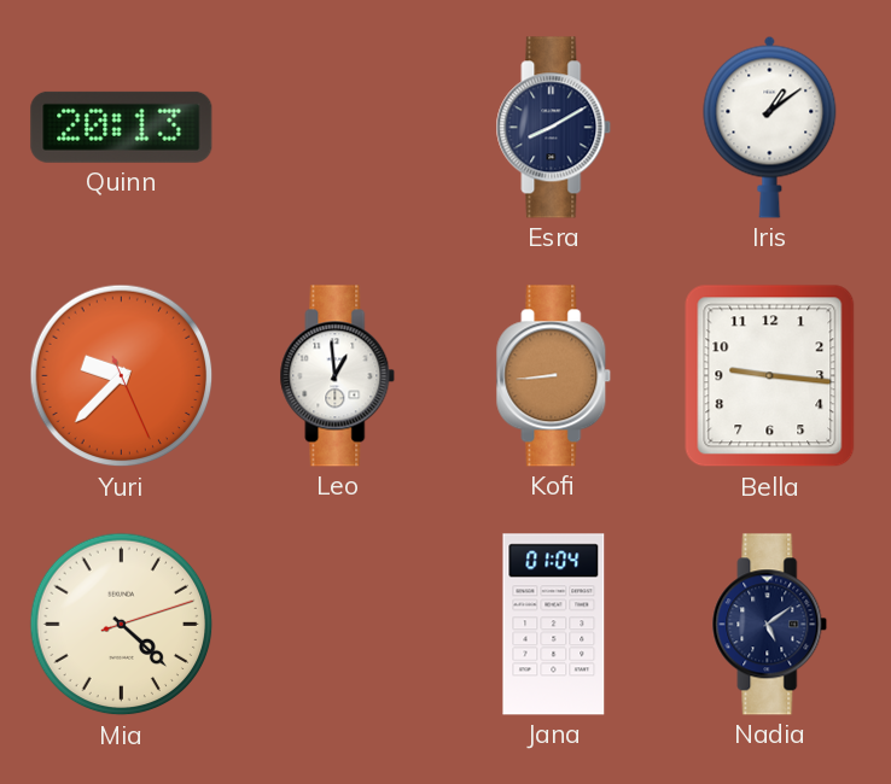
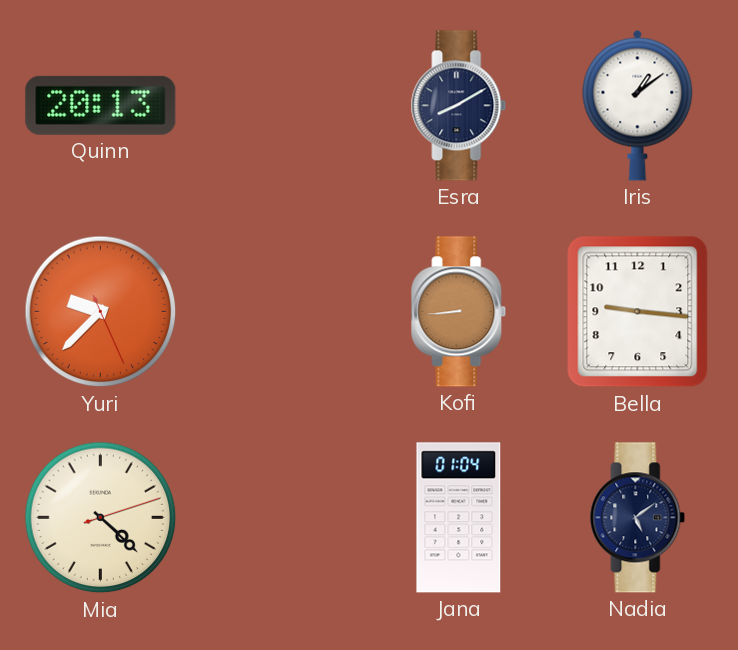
Leo: 12:59 -> none (338, 376)
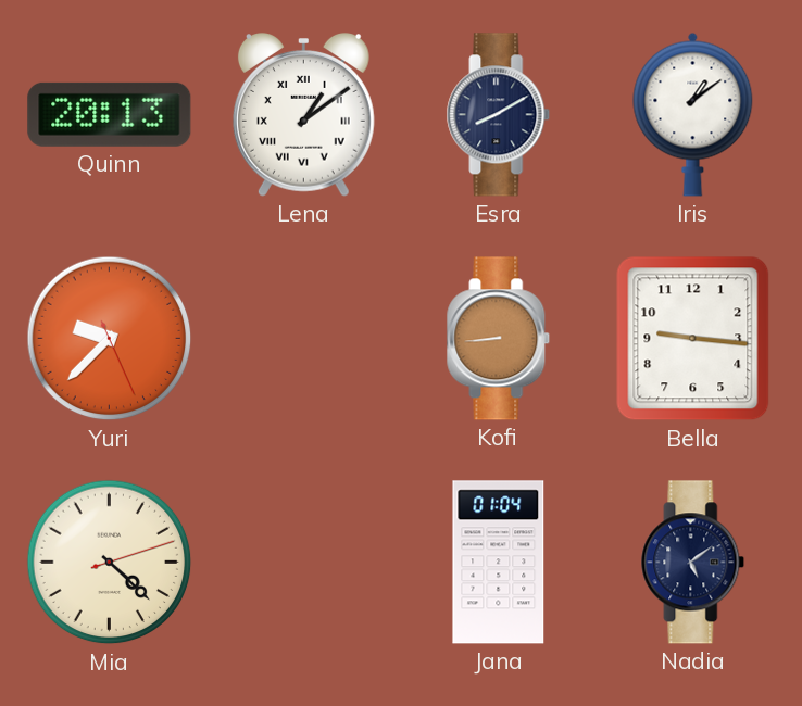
Lena: none -> 1:09 (303, 115)
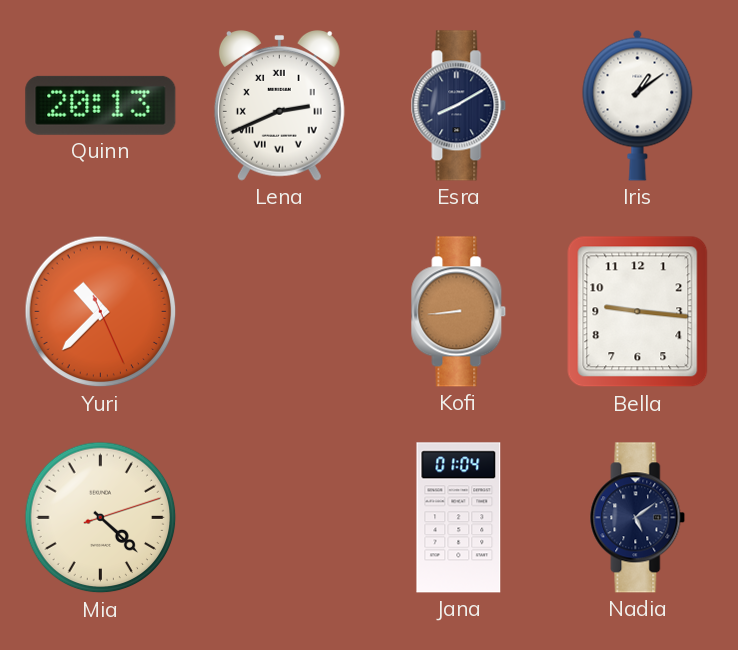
Lena: 1:09 -> 2:41 (279, 106)
Yuri: 9:37 -> 10:37 (101, 312)
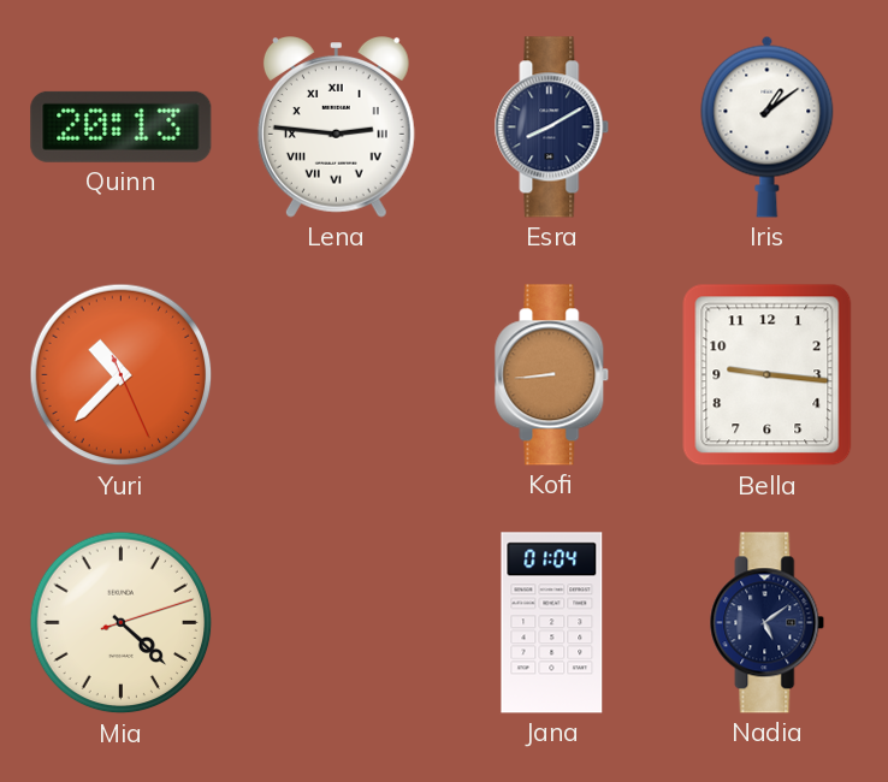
Lena: 2:41 -> 2:46 (336, 128)
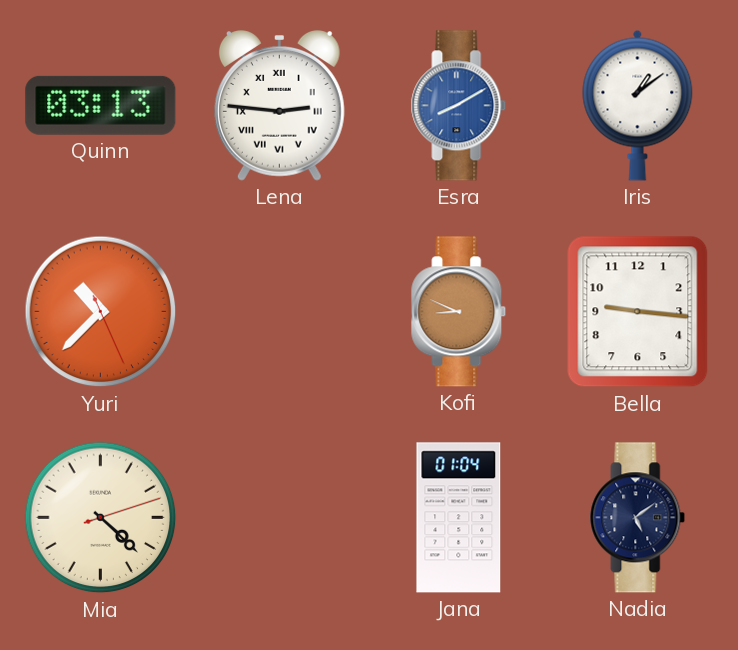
Quinn: 20:13 -> 03:13 (101, 105)
Esra dial: navy -> blue (459, 106)
Kofi: 8:44 -> 8:49 (459, 312)
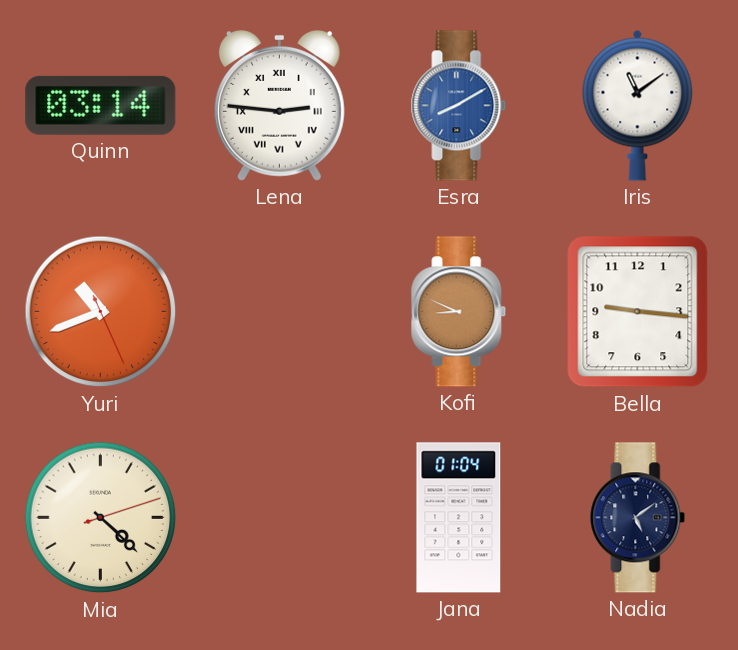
Quinn: 03:13 -> 03:14 (101, 105)
Iris: 1:09 -> 11:09 (638, 105)
Yuri: 10:37 -> 10:41 (101, 312)
